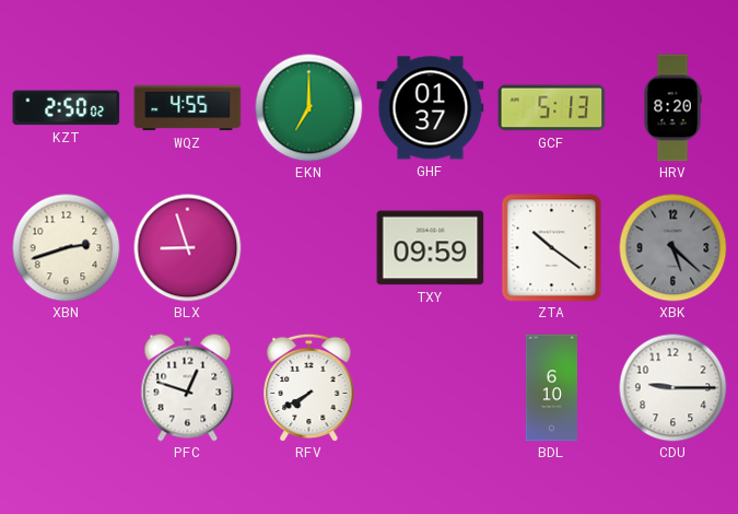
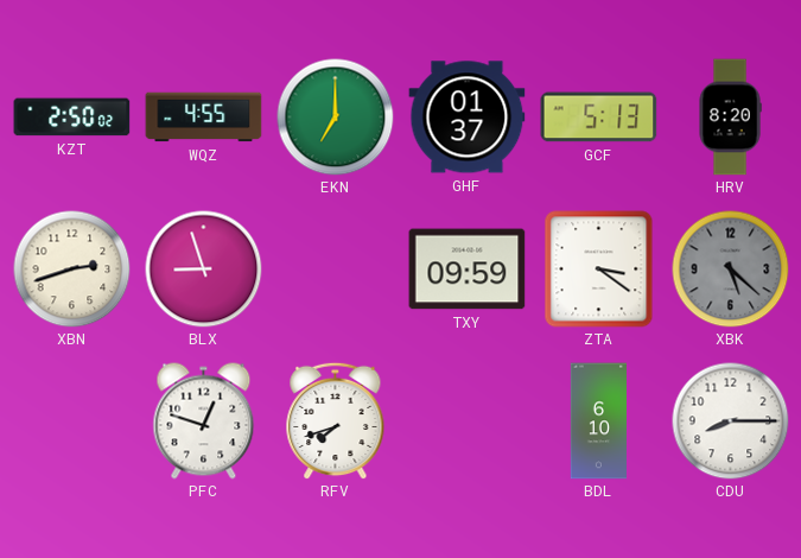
ZTA: 10:21 -> 3:21 (599, 270)
RFV: 7:40 -> 7:42 (336, 420)
CDU: 9:15 -> 8:15 (731, 421)
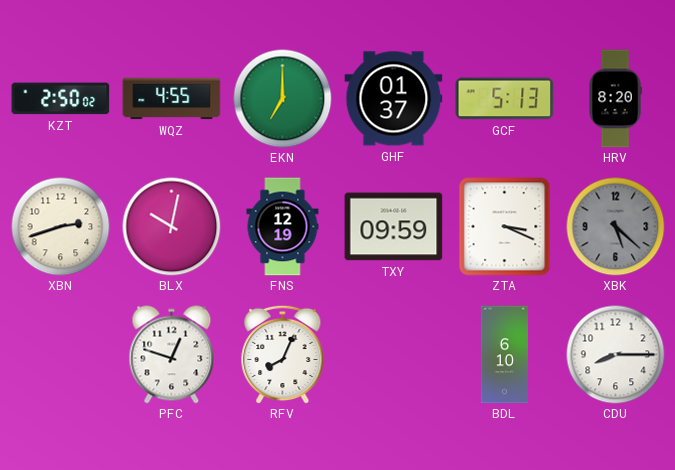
BLX: 8:57 -> 10:02 (172, 227)
FNS: none -> 12:19 (283, 227)
ZTA: 3:21 -> 3:19 (505, 227)
RFV: 7:42 -> 8:04 (283, 354)
